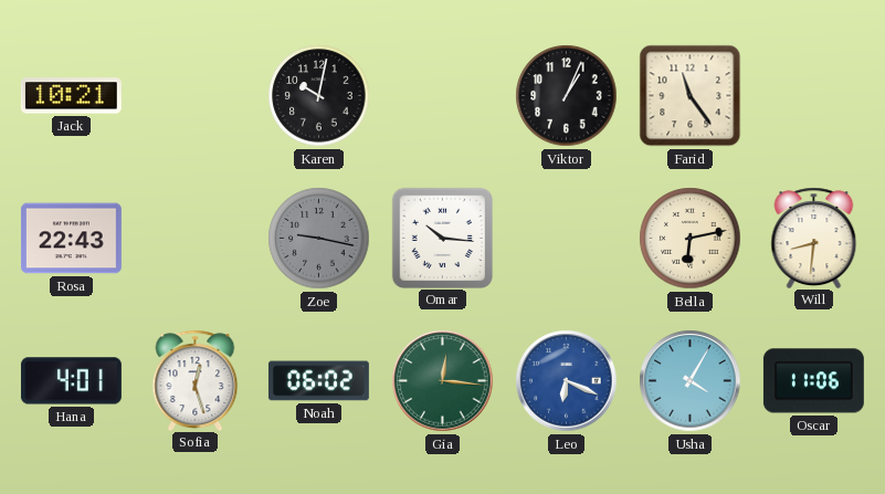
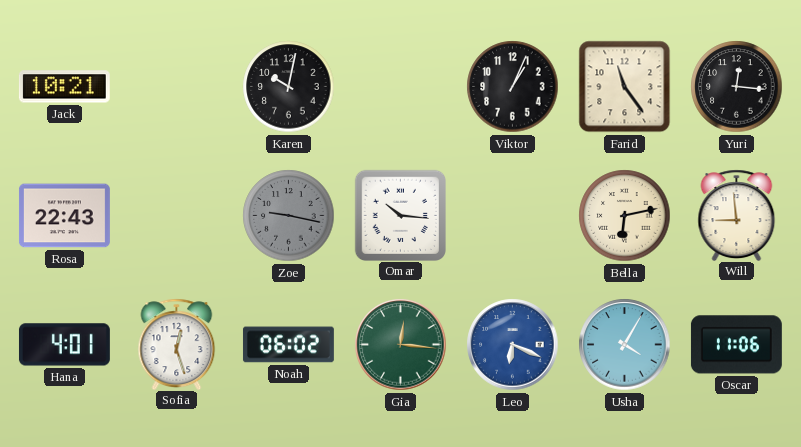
Yuri: none -> 12:16 (737, 87)
Will: 8:31 -> 8:59 (737, 215)
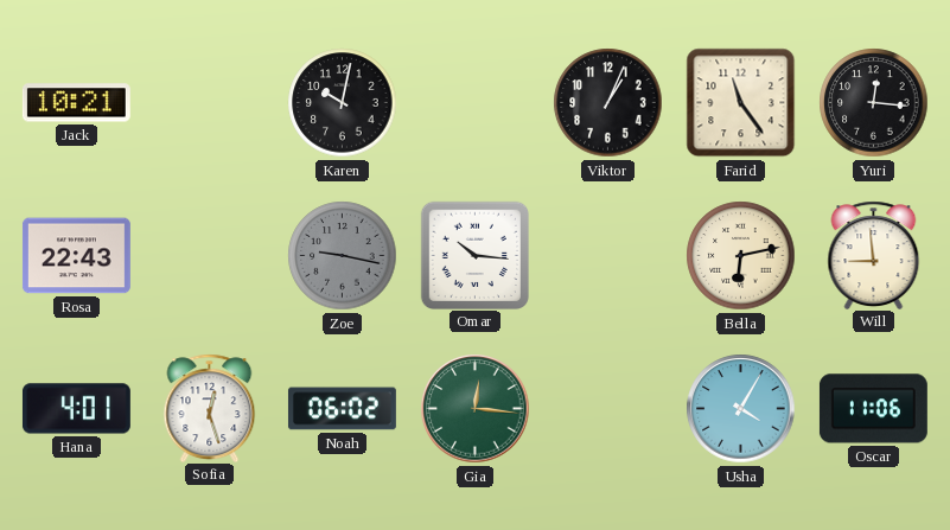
Leo: 6:19 -> none (513, 345)
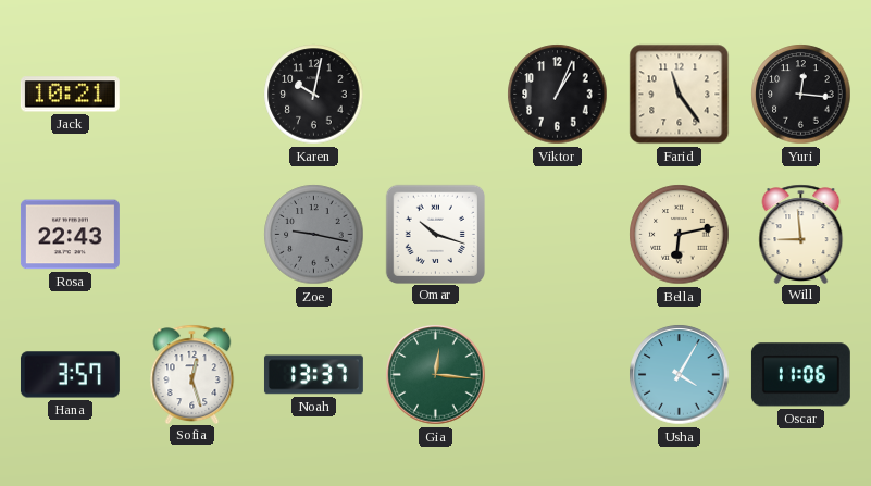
Omar: 10:16 -> 10:18 (435, 234)
Hana: 4:01 -> 3:57 (70, 375)
Noah: 06:02 -> 13:37 (313, 375)
